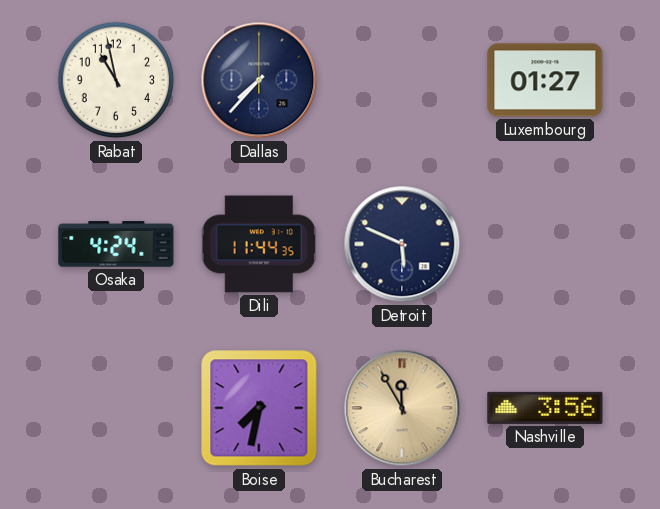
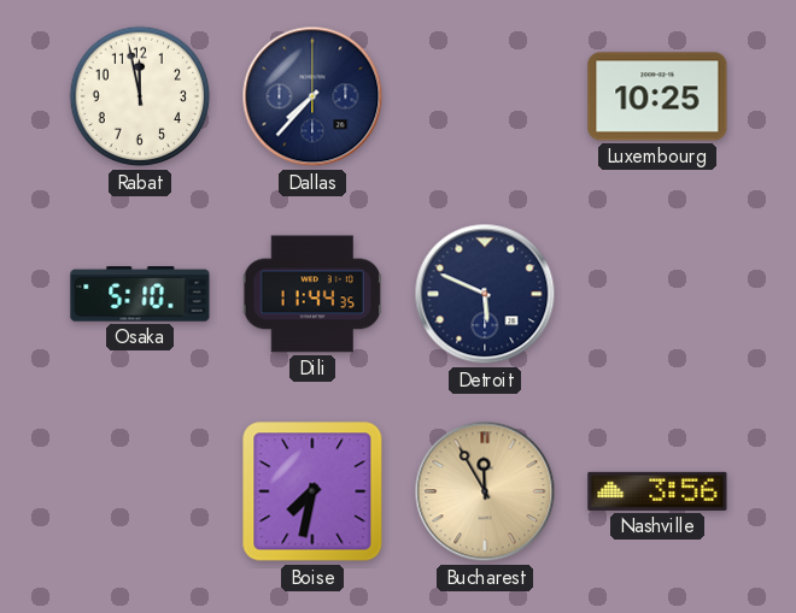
Rabat: 10:58 -> 11:58 (140, 96)
Luxembourg: 01:27 -> 10:25 (657, 96)
Osaka: 4:24 -> 5:10 (140, 294)
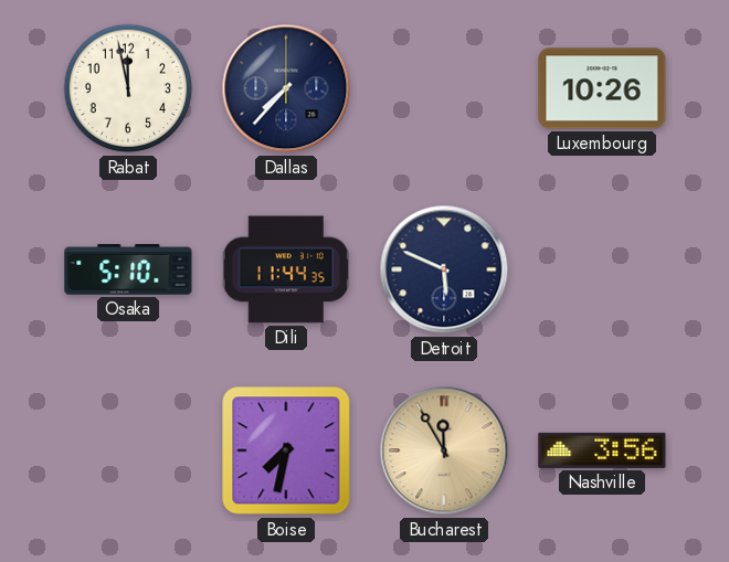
Luxembourg: 10:25 -> 10:26 (602, 88)
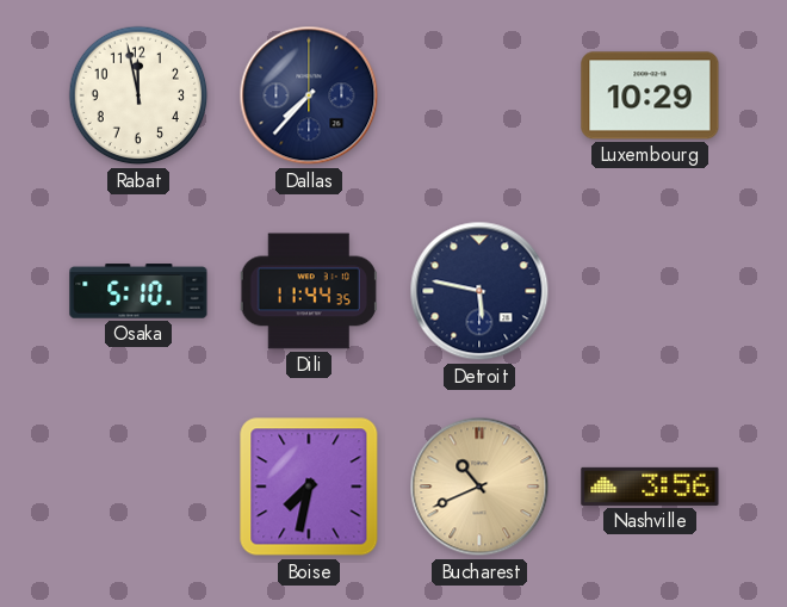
Luxembourg: 10:26 -> 10:29 (650, 95)
Detroit: 5:49 -> 5:47 (479, 291)
Bucharest: 11:55 -> 10:41 (479, 487)
